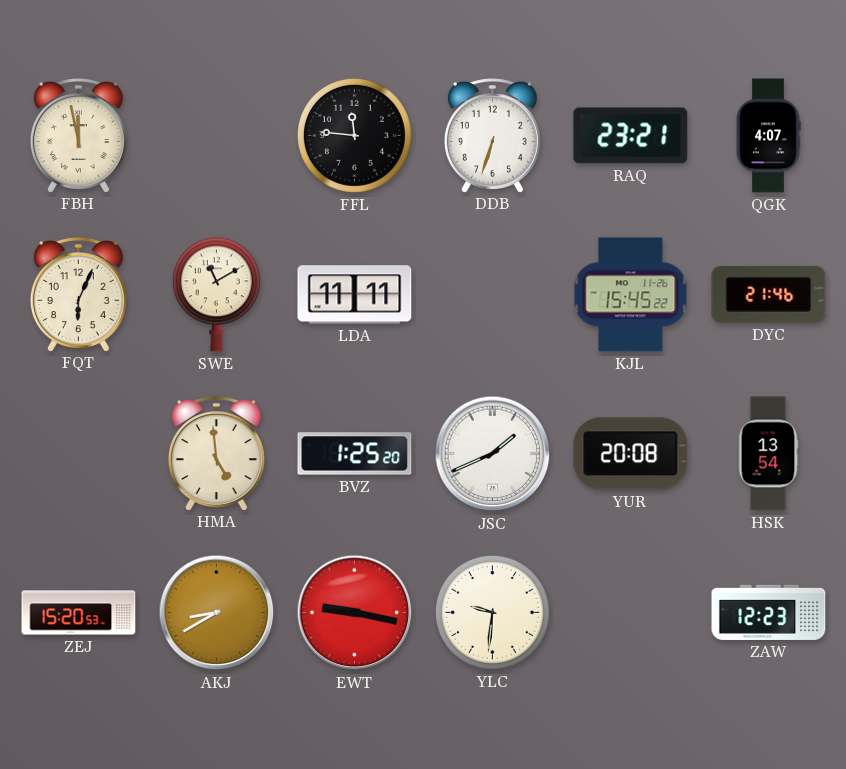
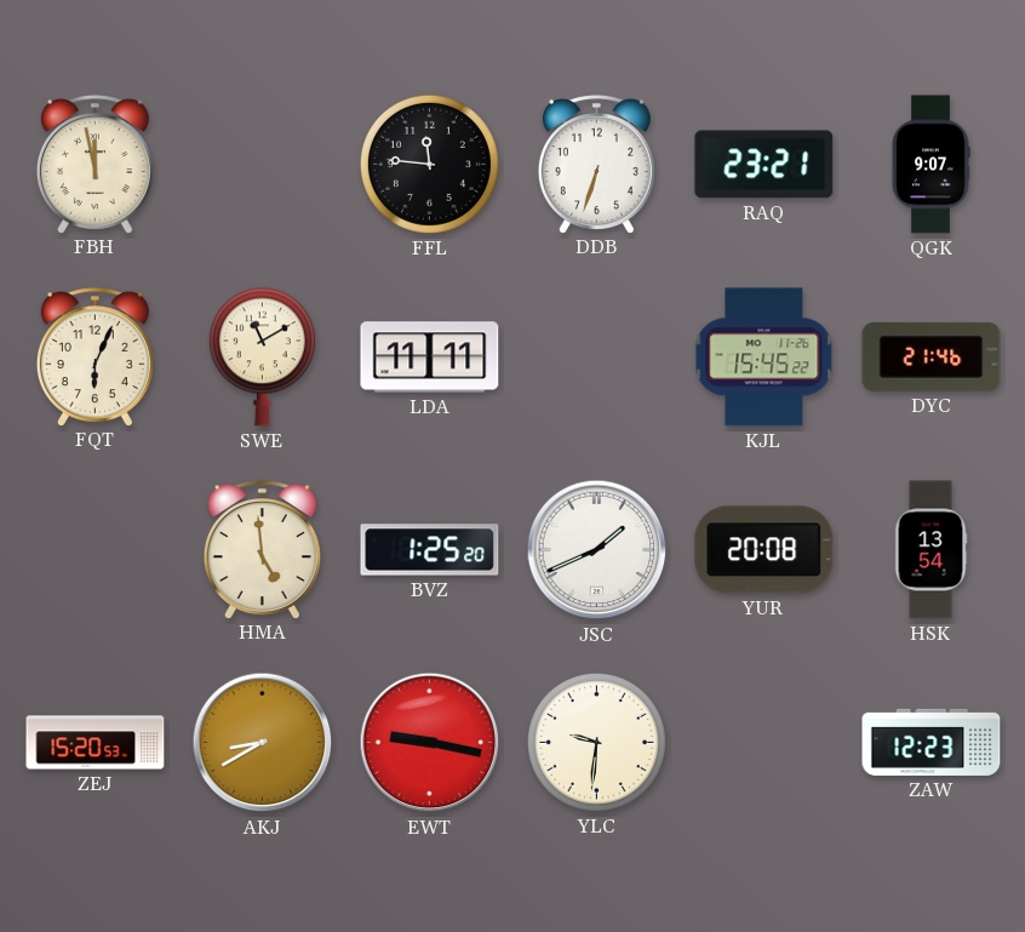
QGK: 4:07 -> 9:07 (930, 165)
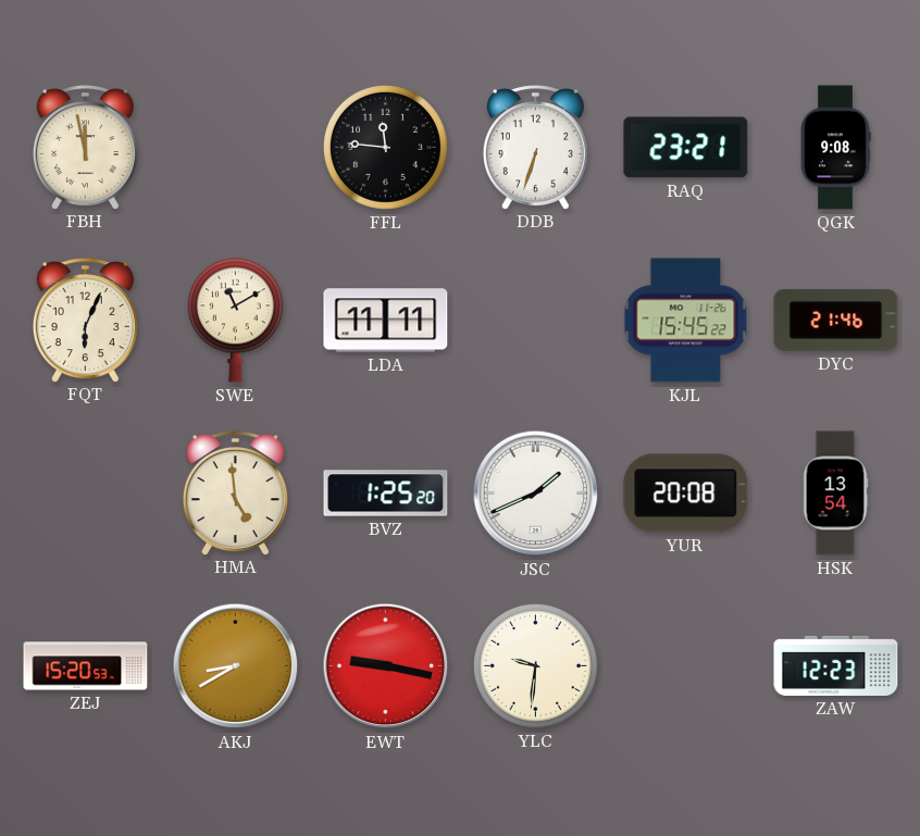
QGK: 9:07 -> 9:08 (835, 148)
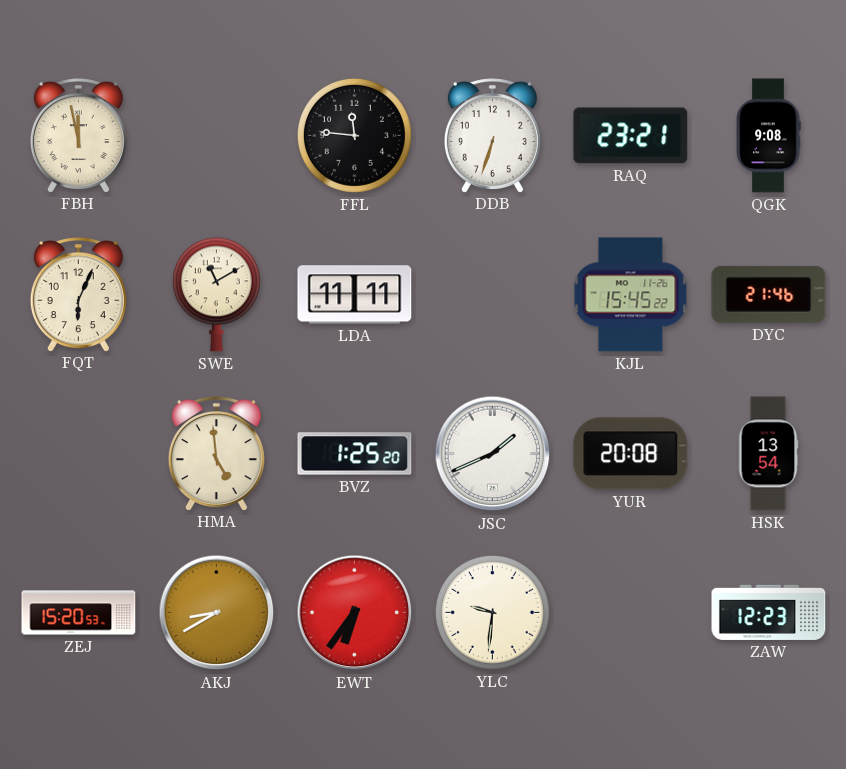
EWT: 9:17 -> 6:36 (355, 613)
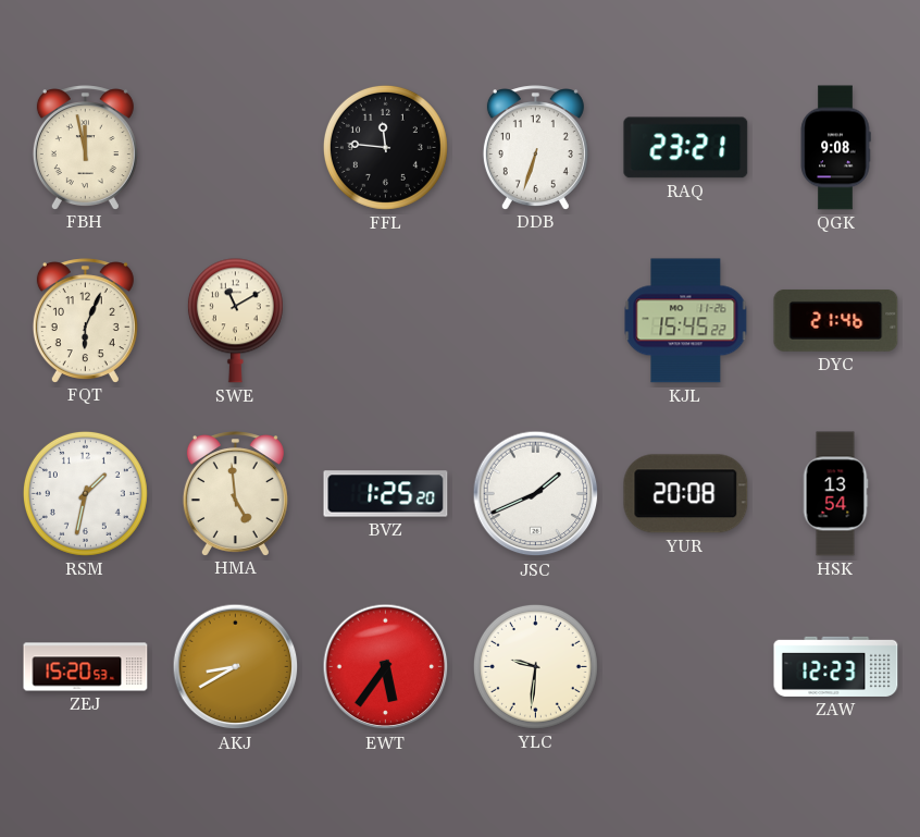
LDA: 11:11 -> none (355, 295)
RSM: none -> 1:32 (85, 493)
EWT: 6:36 -> 5:36 (386, 667)
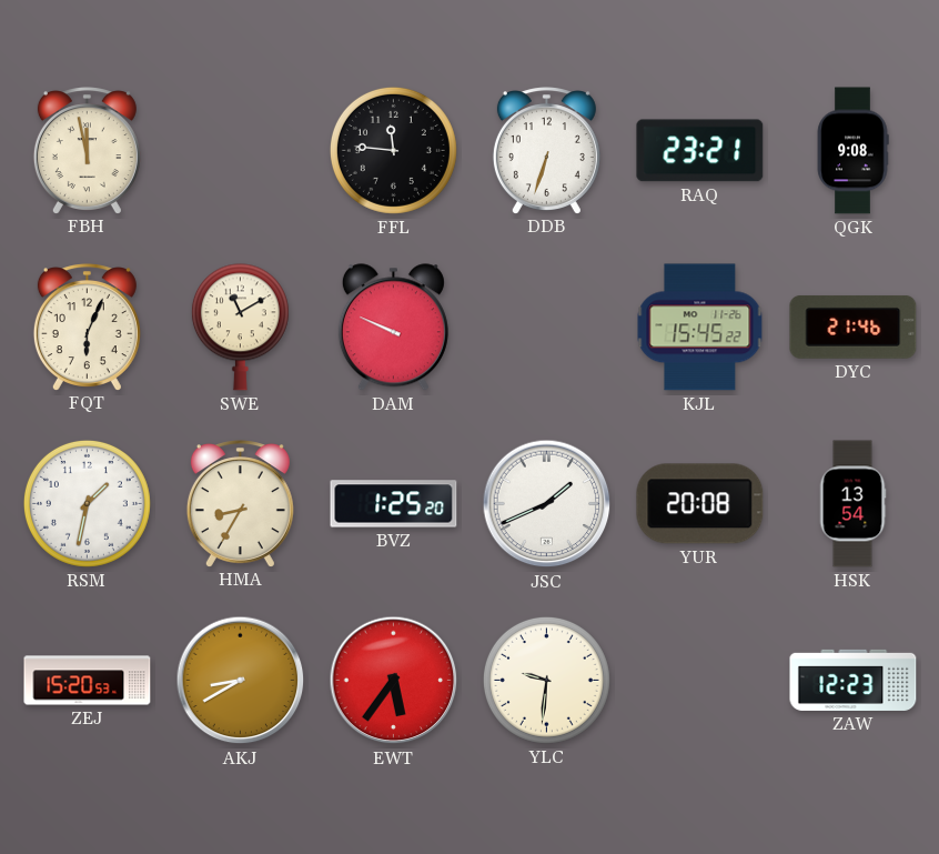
DAM: none -> 9:49 (393, 328)
HMA: 4:59 -> 8:35 (240, 503)
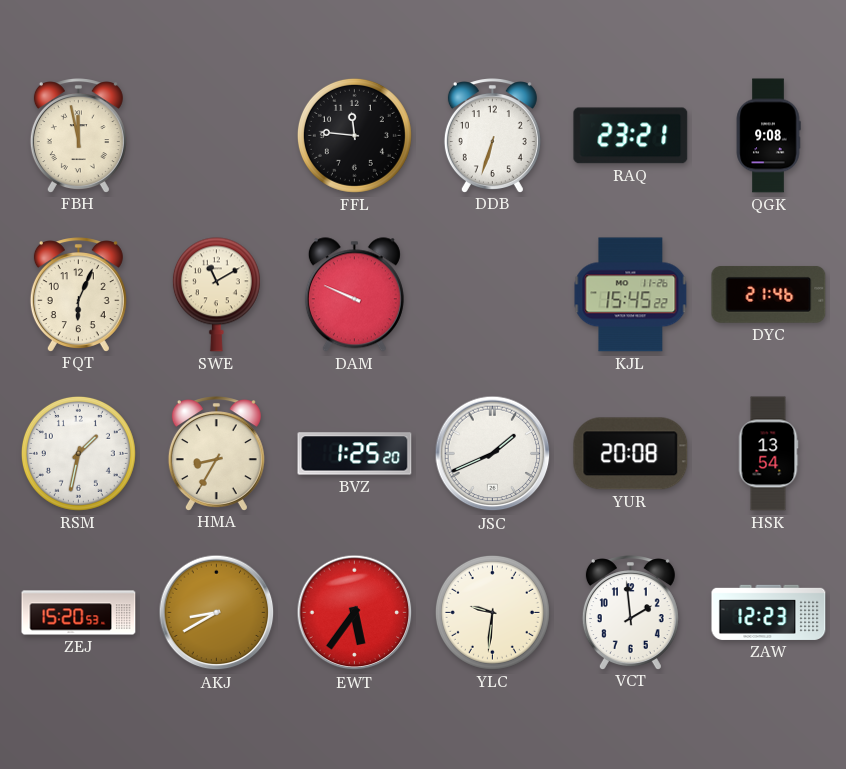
VCT: none -> 1:59 (630, 612)
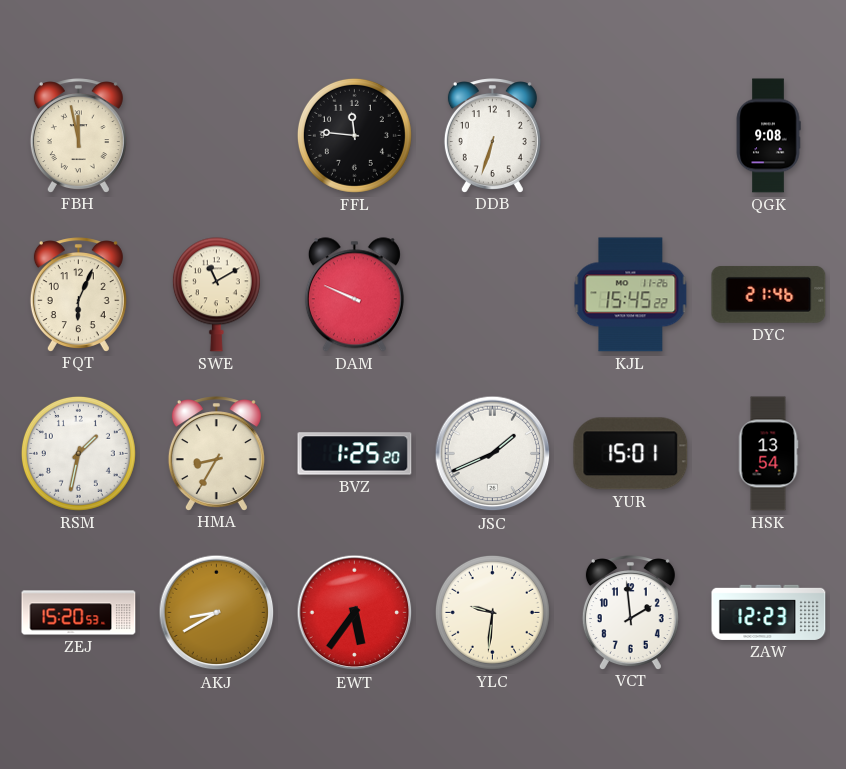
RAQ: 23:21 -> none (631, 136)
YUR: 20:08 -> 15:01 (631, 454)
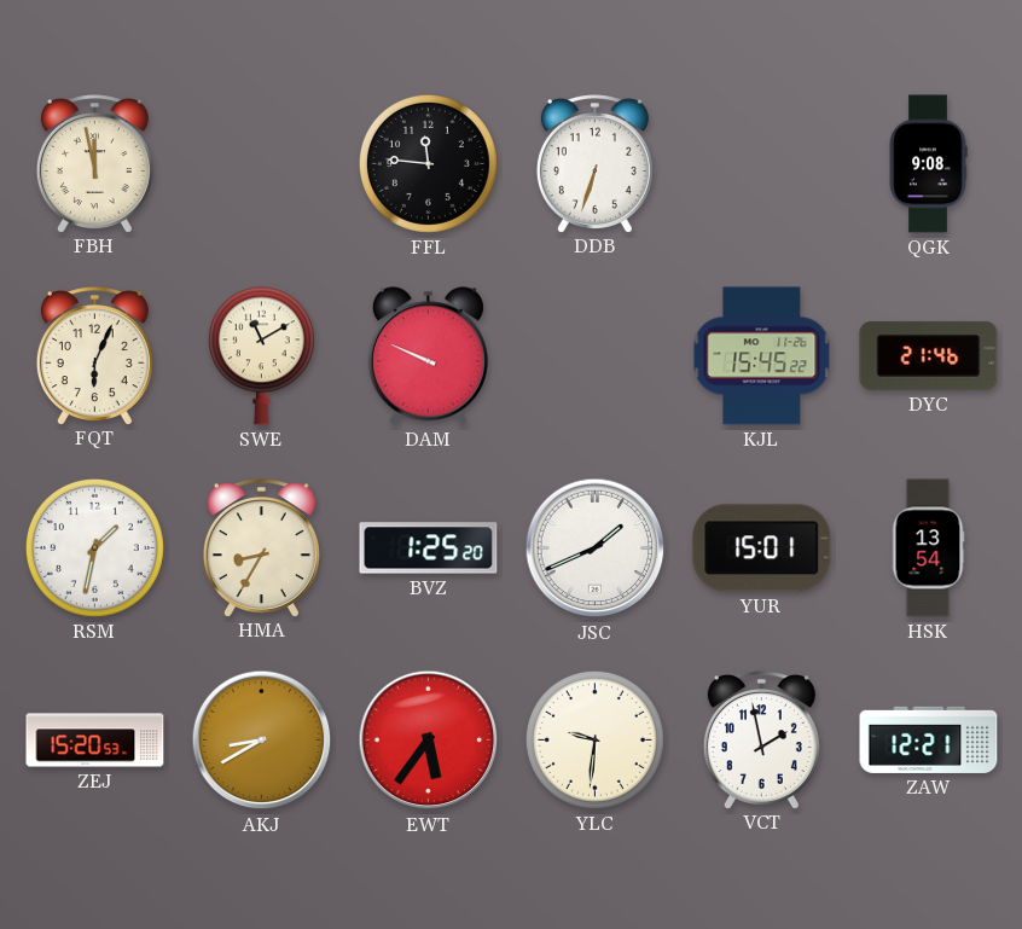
VCT: 1:59 -> 1:58 (761, 739)
ZAW: 12:23 -> 12:21 (929, 739)
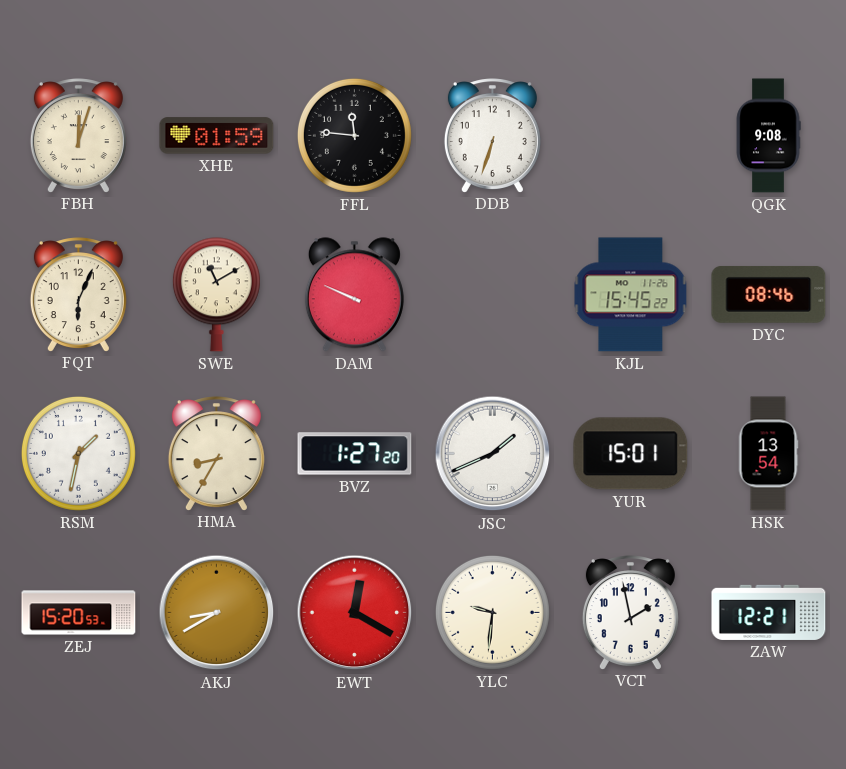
FBH: 11:58 -> 12:03 (78, 135)
XHE: none -> 01:59 (217, 136)
DYC: 21:46 -> 08:46 (769, 295)
BVZ: 1:25 -> 1:27 (355, 454)
EWT: 5:36 -> 12:20 (355, 613)
